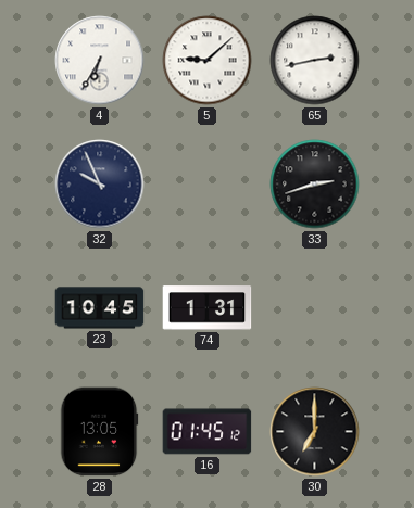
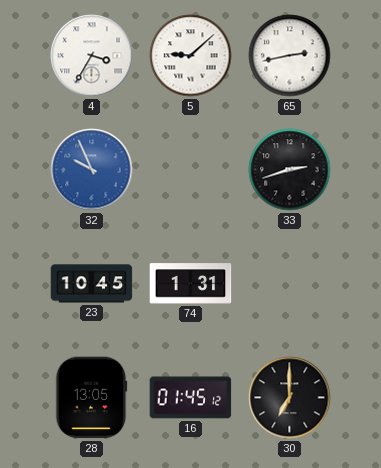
4: 6:35 -> 3:35 (92, 56)
32 dial: navy -> blue (92, 170)
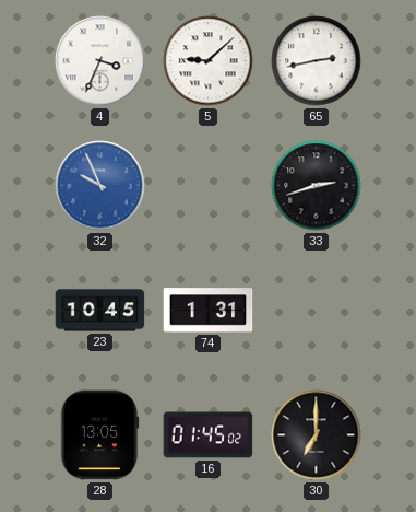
4: 3:35 -> 3:34 (100, 61)
16: 01:45:12 -> 01:45:02 (209, 435)
